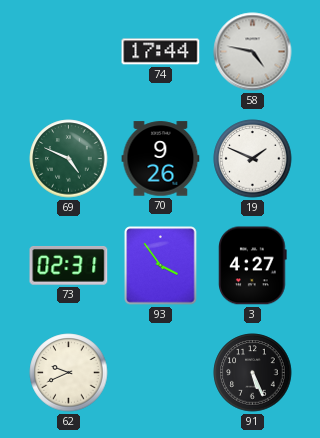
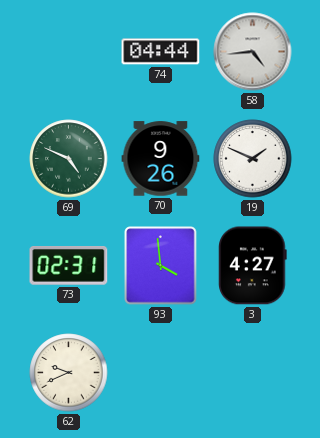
74: 17:44 -> 04:44 (161, 52)
58: 4:47 -> 4:44 (253, 52)
93: 3:54 -> 3:59 (161, 266)
91: 5:26 -> none (253, 373)
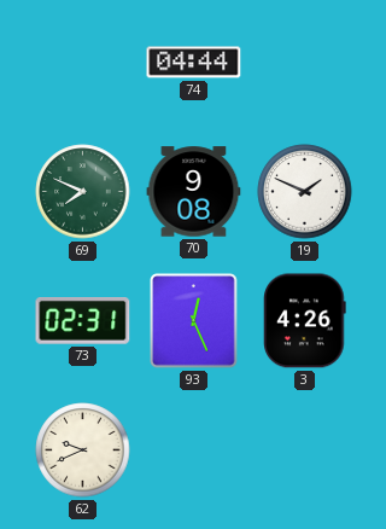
58: 4:44 -> none (253, 52)
69: 4:49 -> 7:49 (83, 192)
70: 9:26 -> 9:08 (194, 192)
93: 3:59 -> 12:26 (194, 321)
3: 4:27 -> 4:26 (305, 321)
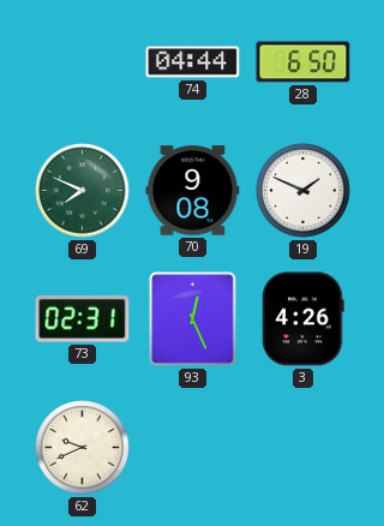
28: none -> 6:50 (304, 62)
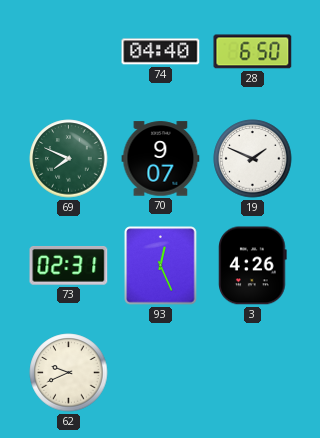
74: 04:44 -> 04:40 (161, 52)
70: 9:08 -> 9:07 (161, 159)
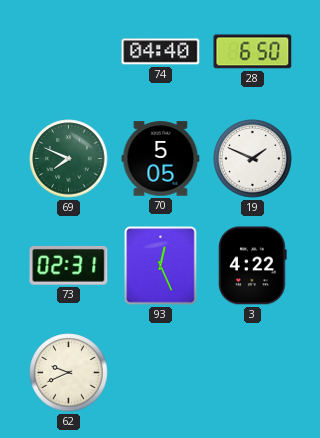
70: 9:07 -> 5:05 (161, 159)
3: 4:26 -> 4:22 (253, 266)
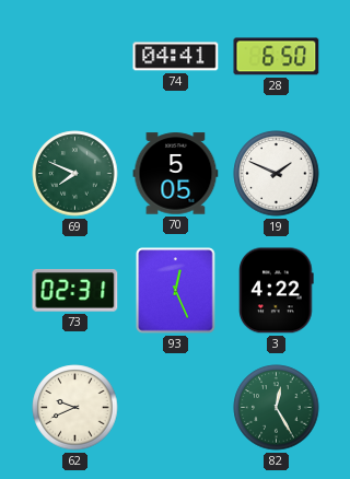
74: 04:40 -> 04:41 (176, 57)
82: none -> 12:25 (277, 408)
